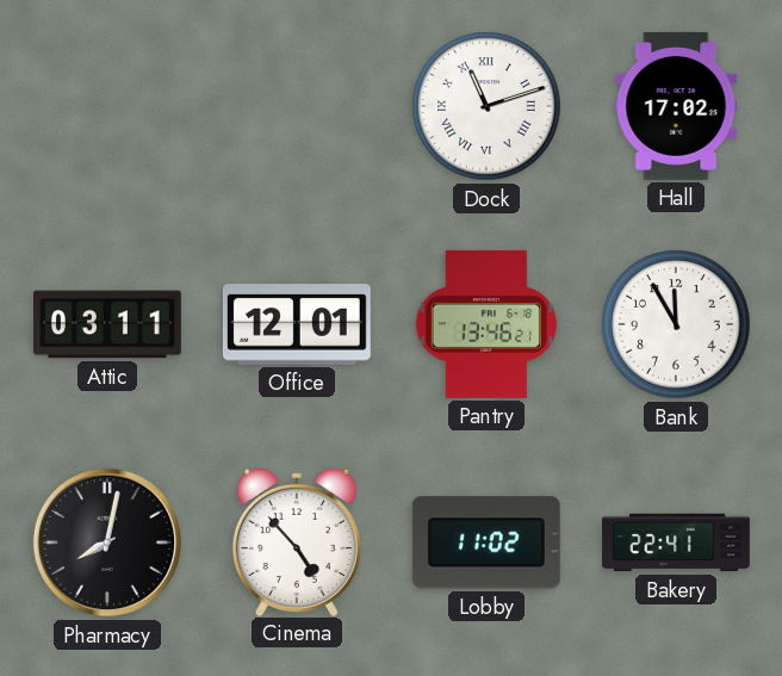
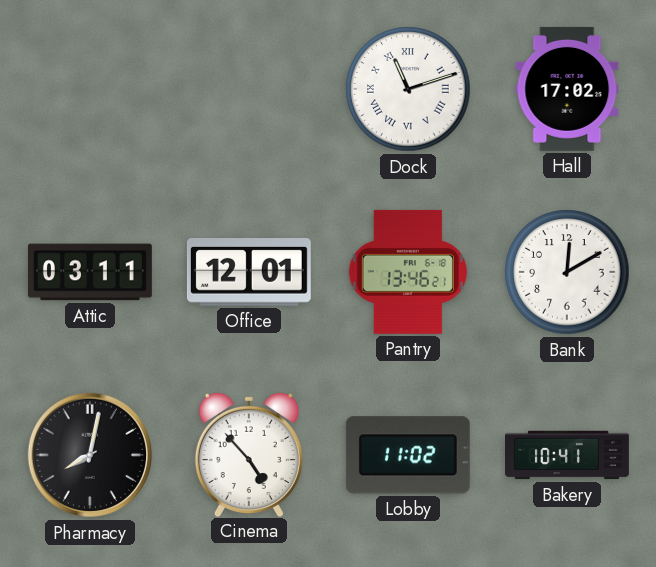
Bank: 11:55 -> 12:10 (567, 272)
Bakery: 22:41 -> 10:41 (568, 455)
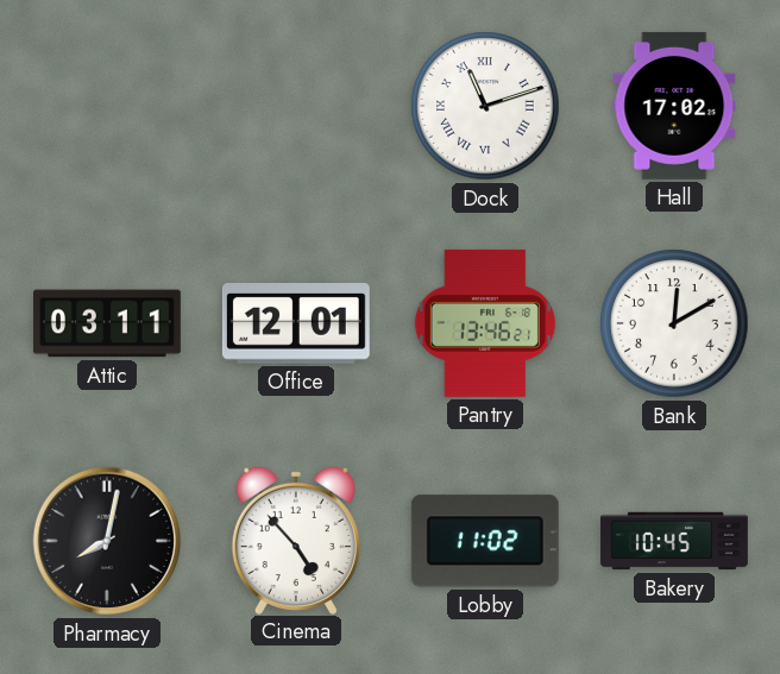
Bakery: 10:41 -> 10:45 (675, 541)
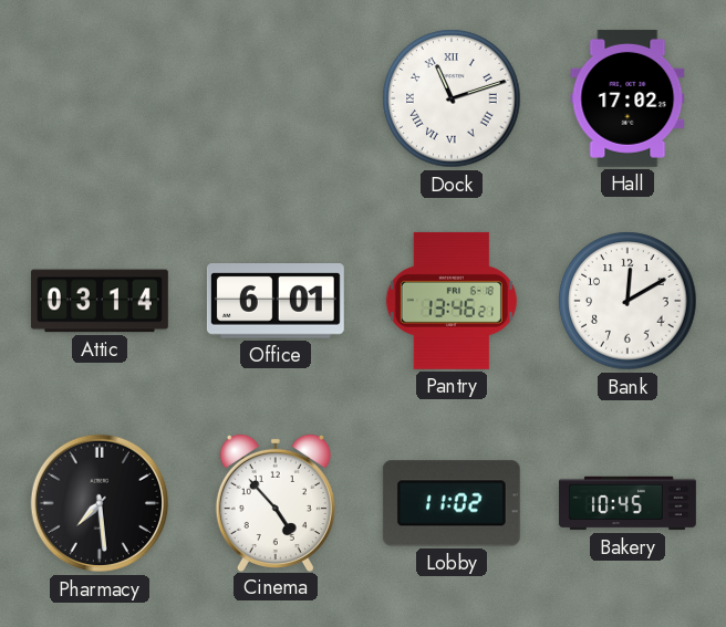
Attic: 03:11 -> 03:14 (100, 301)
Office: 12:01 -> 6:01 (276, 302)
Pharmacy: 8:02 -> 7:29 (100, 503)
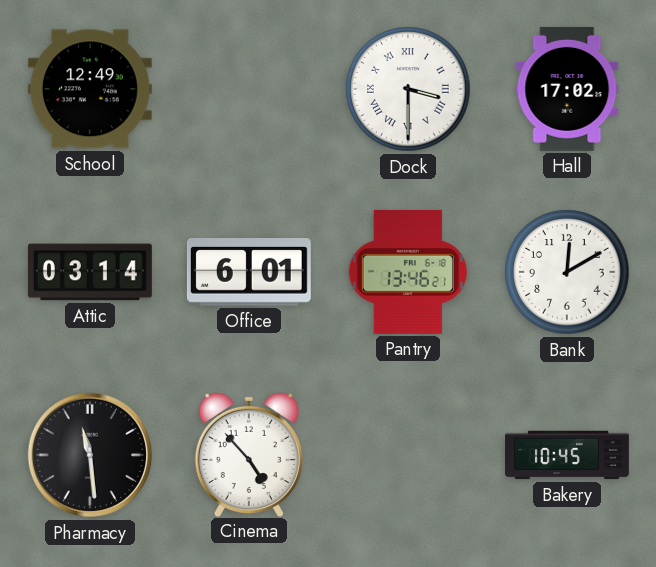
School: none -> 12:49 (90, 89)
Dock: 11:12 -> 3:30 (408, 89)
Pharmacy: 7:29 -> 11:29 (90, 455)
Lobby: 11:02 -> none (452, 503)
